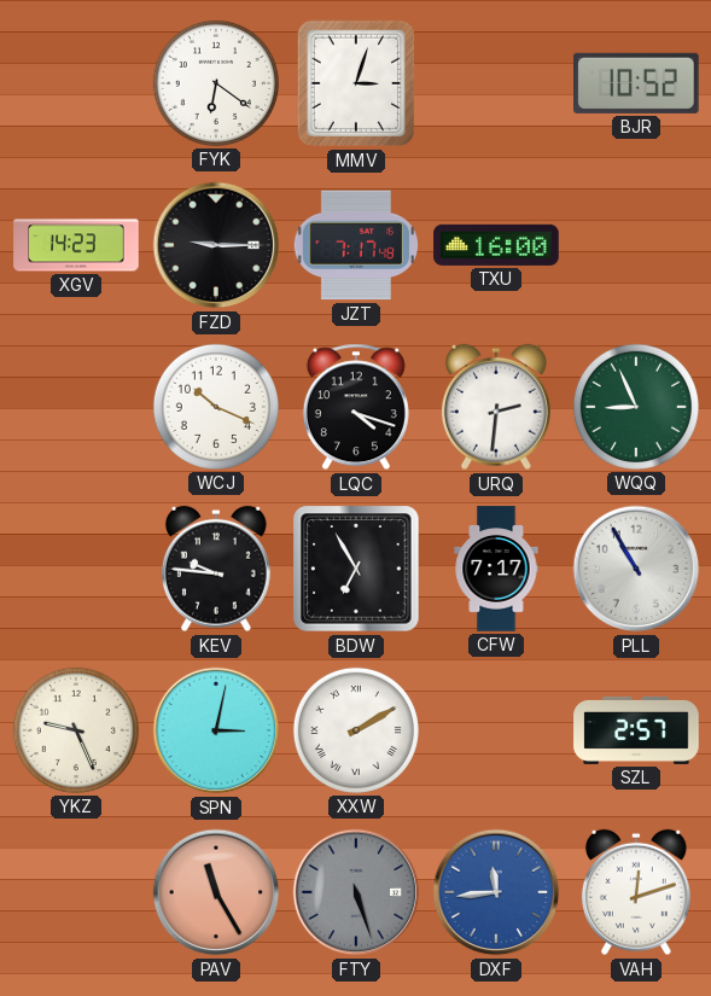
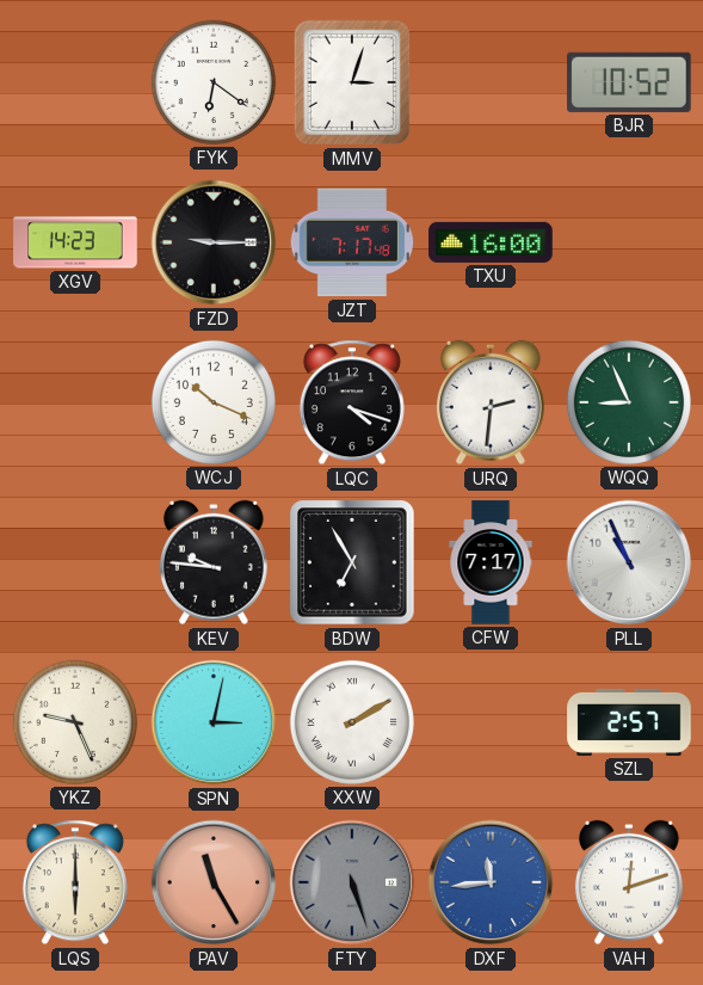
PLL: 10:55 -> 10:56 (629, 562)
LQS: none -> 6:00 (75, 882)
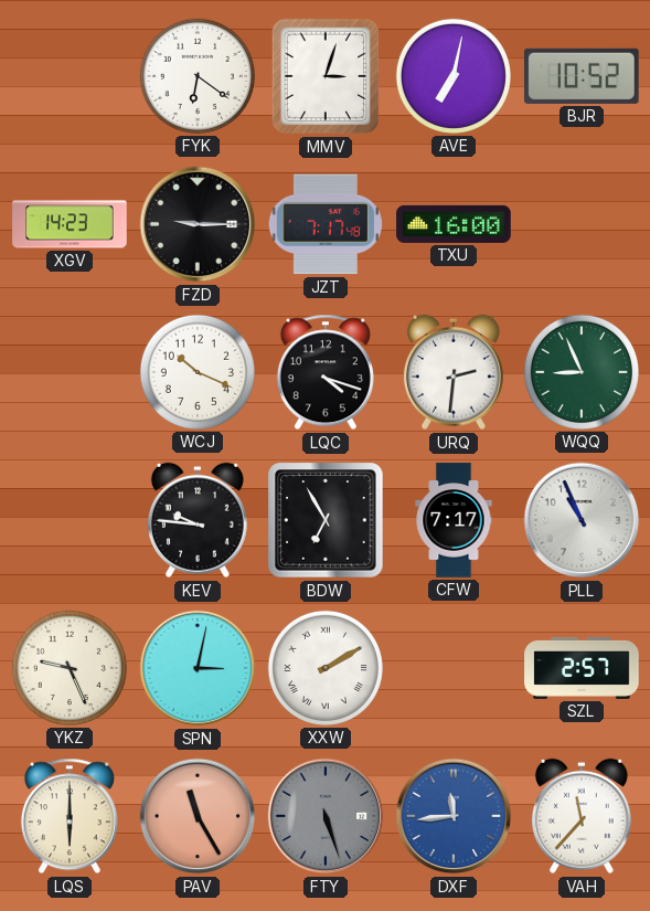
AVE: none -> 7:02 (454, 76)
VAH: 12:12 -> 11:37 (582, 816)
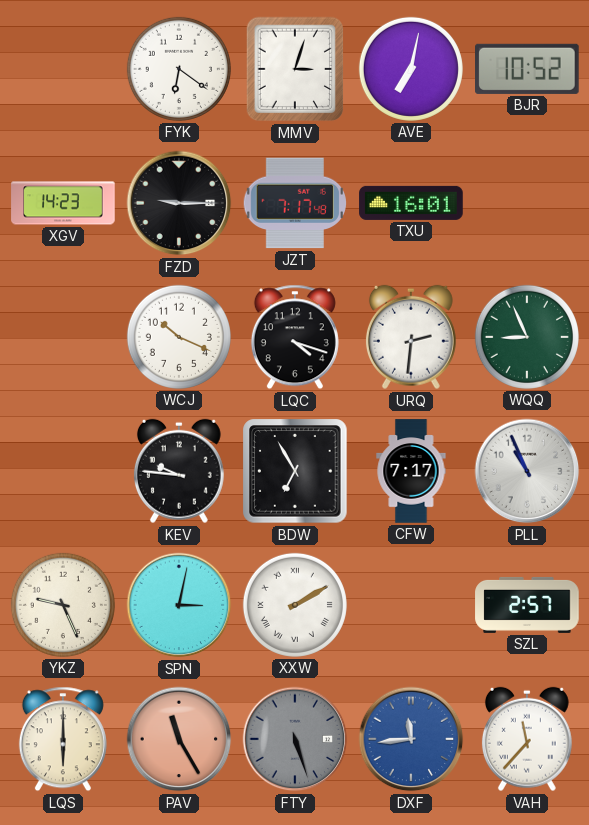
TXU: 16:00 -> 16:01 (411, 203)
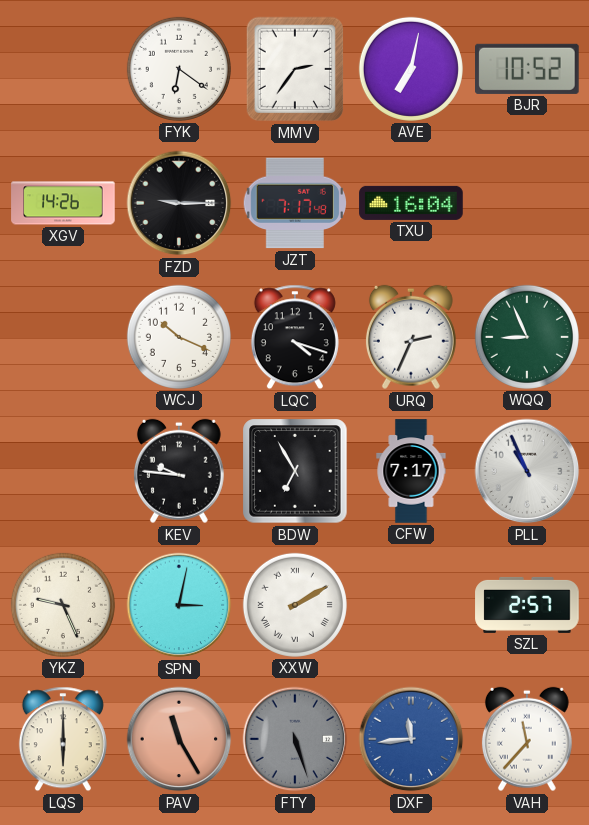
MMV: 3:03 -> 2:36 (295, 69)
XGV: 14:23 -> 14:26 (63, 203)
TXU: 16:01 -> 16:04 (411, 203)
URQ: 2:31 -> 2:34 (411, 337)
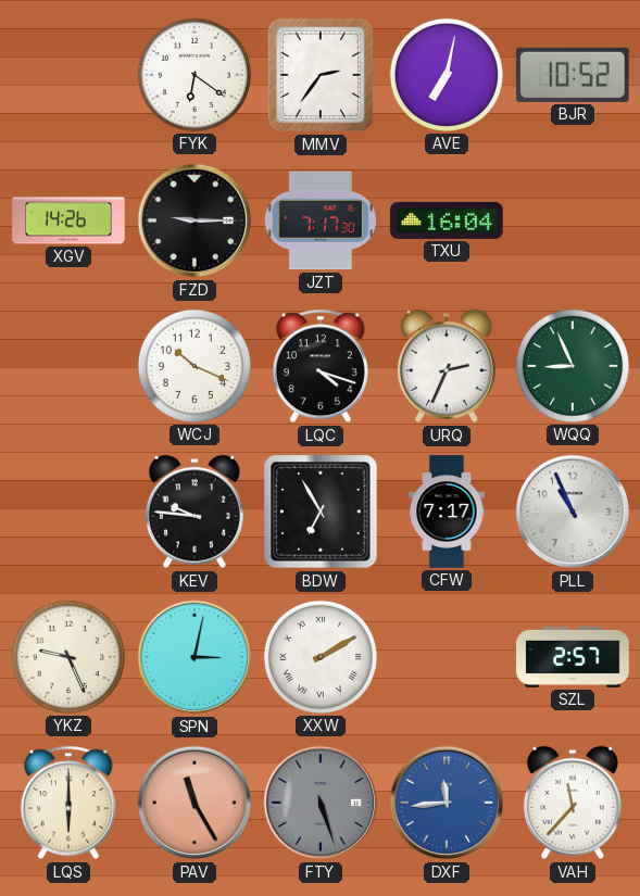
JZT: 7:17:48 -> 7:17:30 (321, 220)
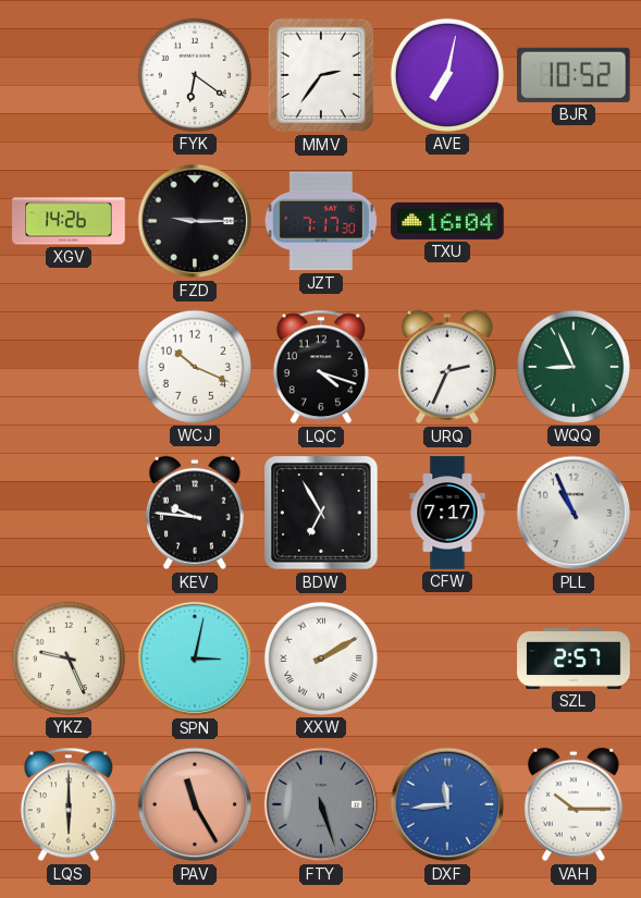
VAH: 11:37 -> 10:15 (574, 804)
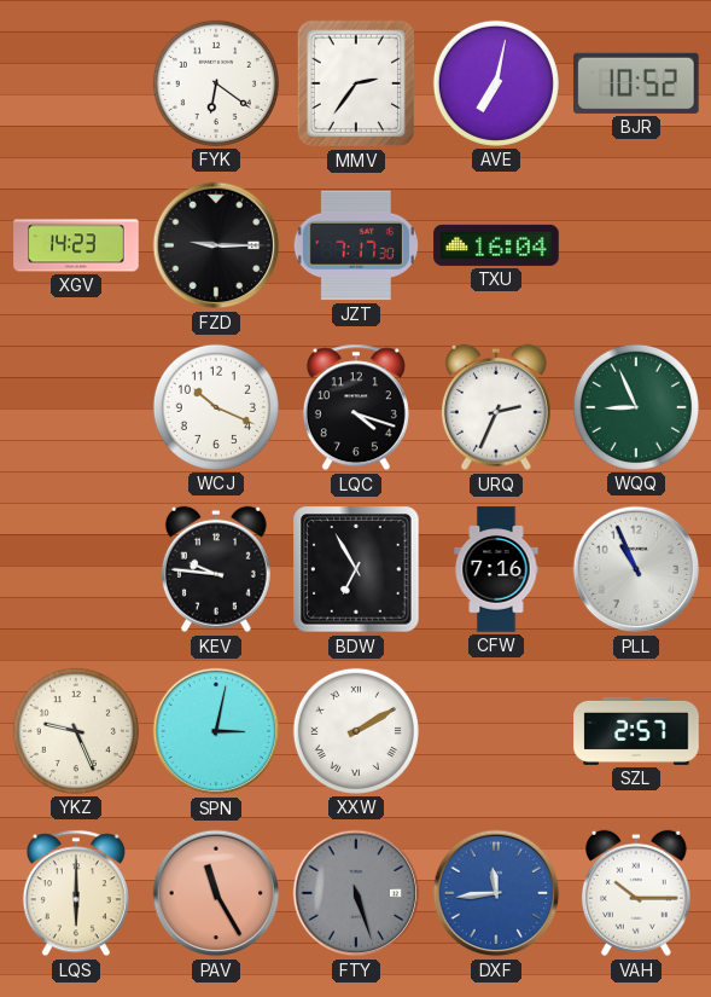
XGV: 14:26 -> 14:23 (76, 245)
CFW: 7:17 -> 7:16 (496, 569)
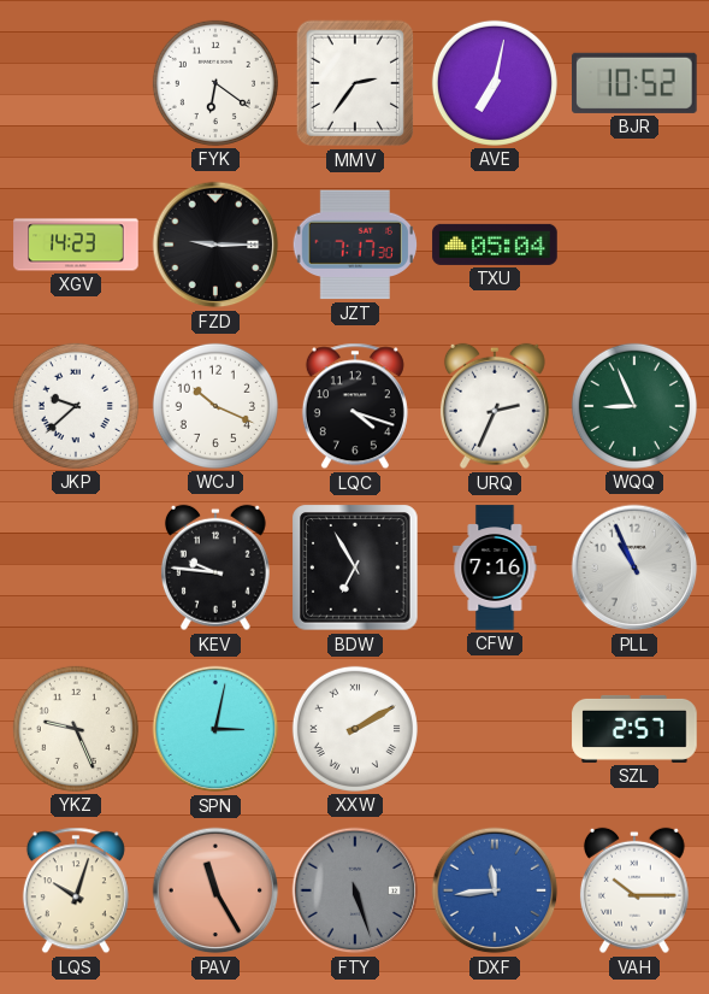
TXU: 16:04 -> 05:04 (495, 245)
JKP: none -> 9:38 (76, 406)
LQS: 6:00 -> 10:03 (76, 890)
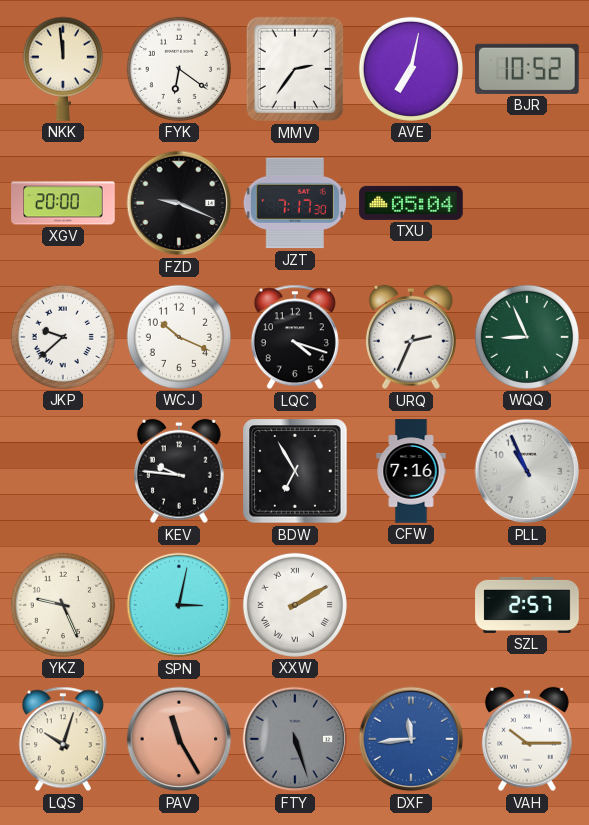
NKK: none -> 11:59 (63, 69)
XGV: 14:23 -> 20:00 (63, 203)
FZD: 9:15 -> 9:19 (179, 203)
